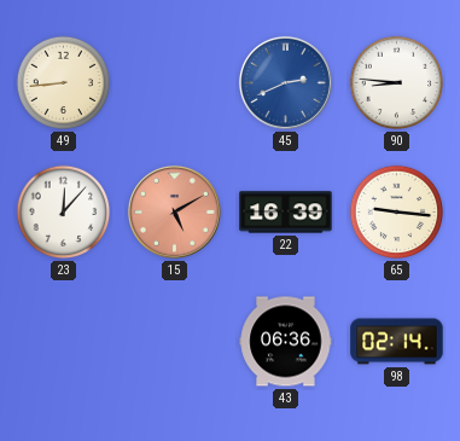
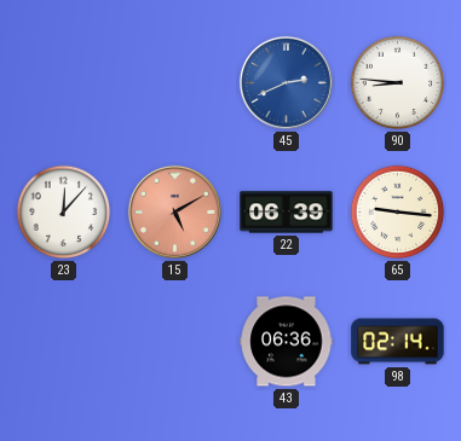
49: 8:44 -> none (64, 83)
22: 16:39 -> 06:39 (287, 213)
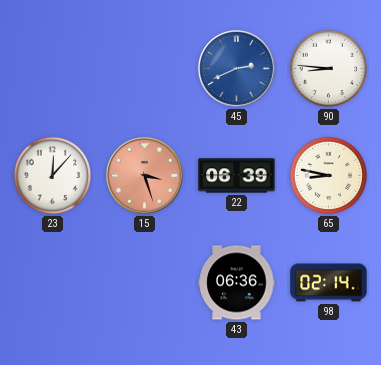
15: 5:10 -> 3:27 (144, 175)
65: 9:16 -> 8:47 (329, 176)
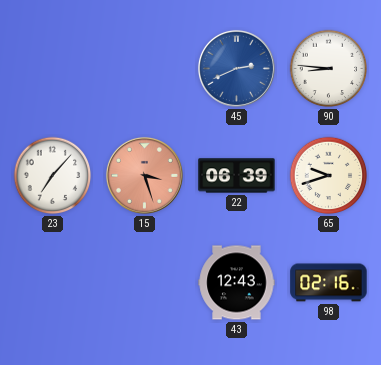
23: 12:07 -> 7:07 (53, 176)
65: 8:47 -> 9:42 (329, 176)
43: 06:36 -> 12:43 (237, 283)
98: 02:14 -> 02:16 (329, 283)
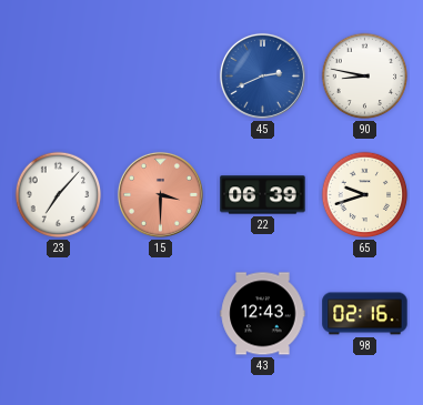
90: 8:46 -> 8:47 (365, 77)
15: 3:27 -> 3:30 (160, 194)
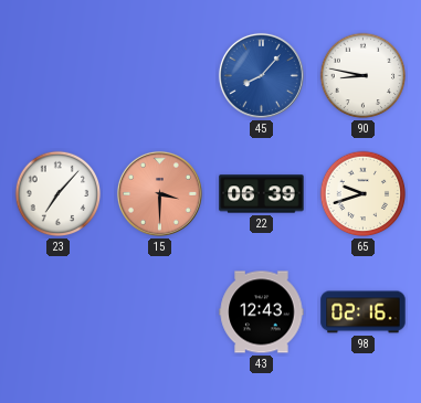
45: 2:41 -> 8:07 (261, 75)
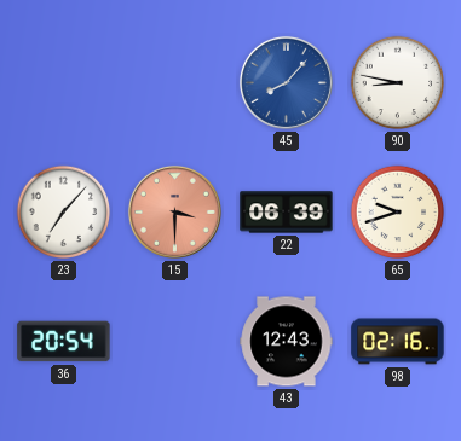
36: none -> 20:54 (64, 342)
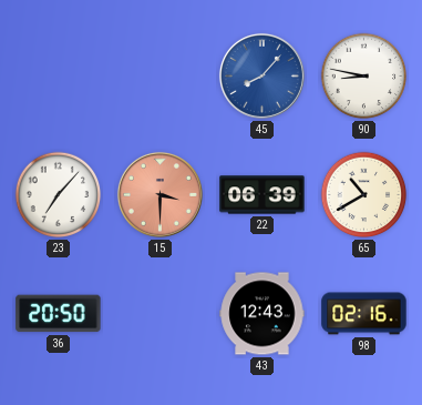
65: 9:42 -> 10:40 (364, 195)
36: 20:54 -> 20:50 (59, 314)
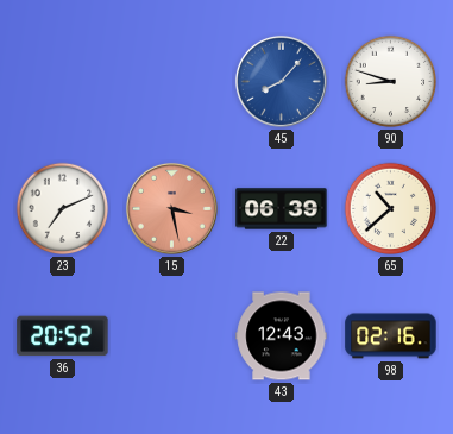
90: 8:47 -> 8:48 (391, 82)
23: 7:07 -> 7:11 (63, 209)
15: 3:30 -> 3:28 (171, 208)
65: 10:40 -> 10:38 (391, 209)
36: 20:50 -> 20:52 (63, 336)
